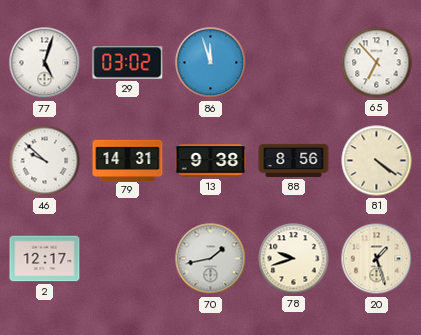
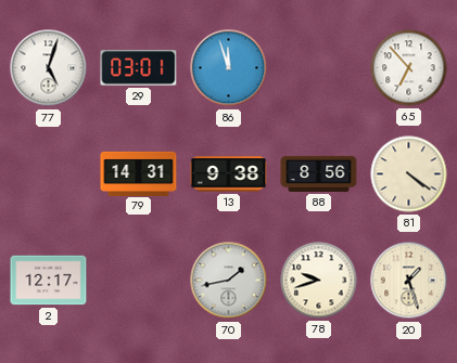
29: 03:02 -> 03:01 (139, 68)
46: 9:52 -> none (45, 161)
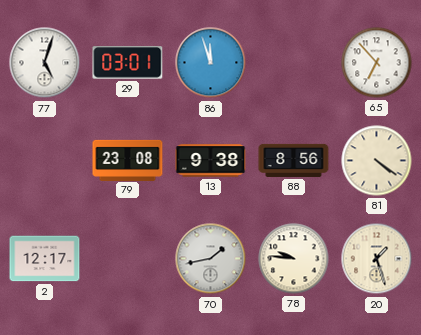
79: 14:31 -> 23:08 (128, 160)
78: 9:42 -> 9:46 (294, 259)
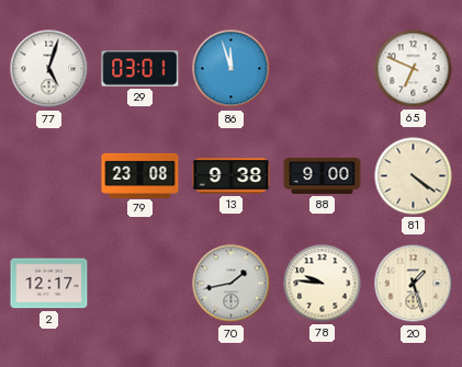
65: 6:53 -> 6:49 (414, 69)
88: 8:56 -> 9:00 (323, 175)
